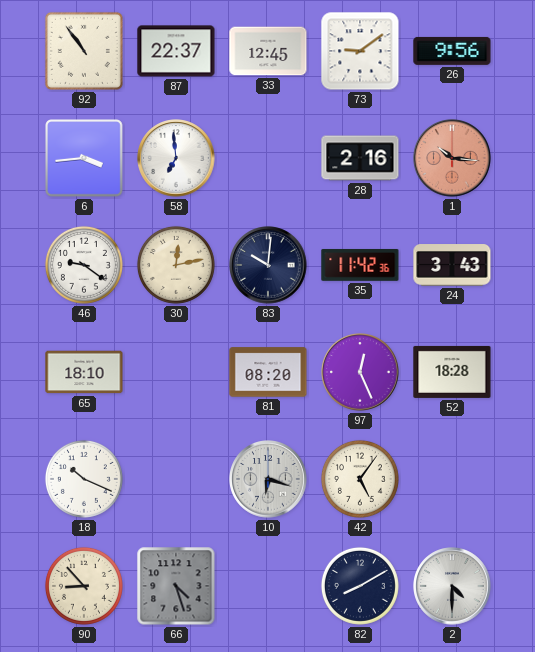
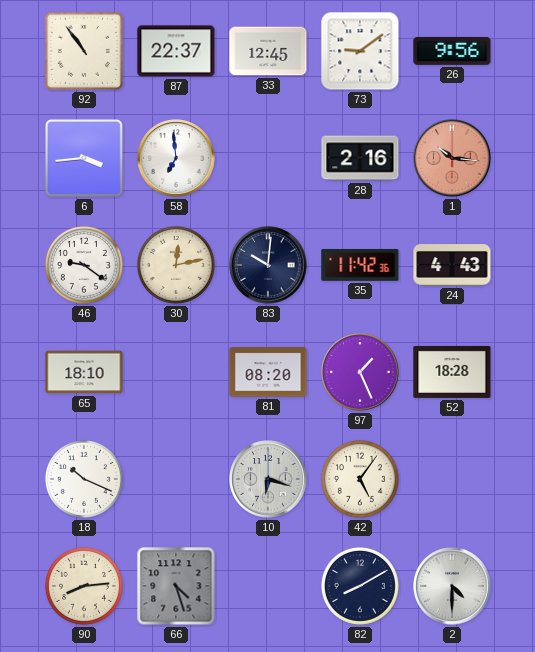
24: 3:43 -> 4:43 (452, 265)
97: 12:26 -> 1:26 (360, 372)
90: 8:53 -> 8:14 (84, 586)
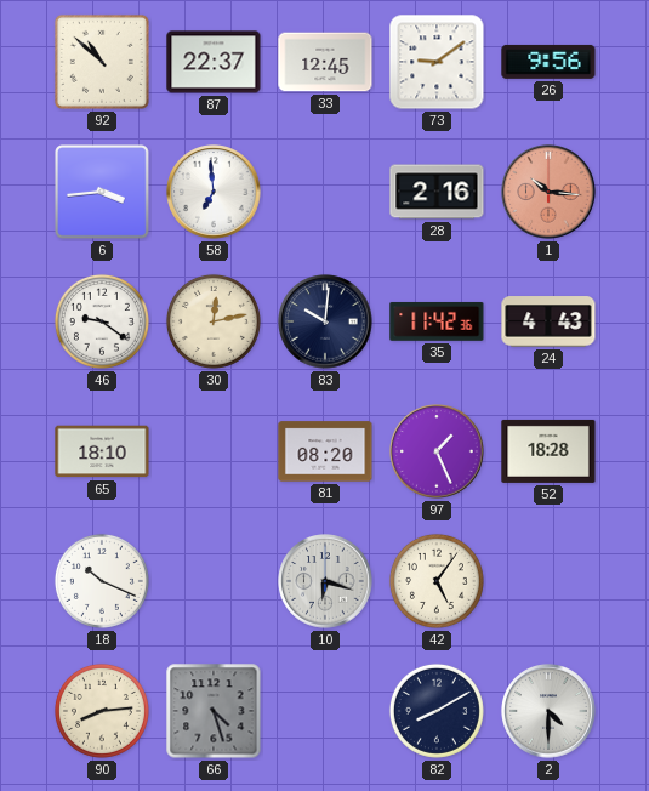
92: 10:54 -> 10:52 (102, 62)
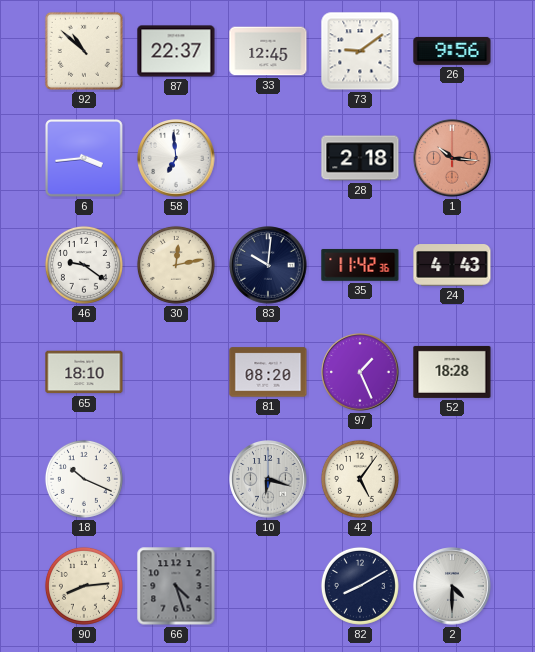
28: 2:16 -> 2:18 (360, 158)
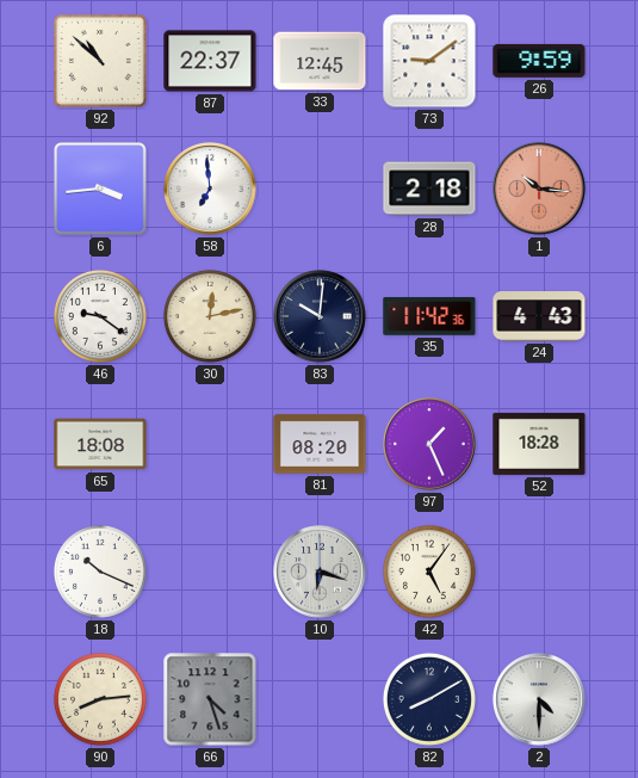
26: 9:56 -> 9:59 (539, 61)
65: 18:10 -> 18:08 (100, 444)
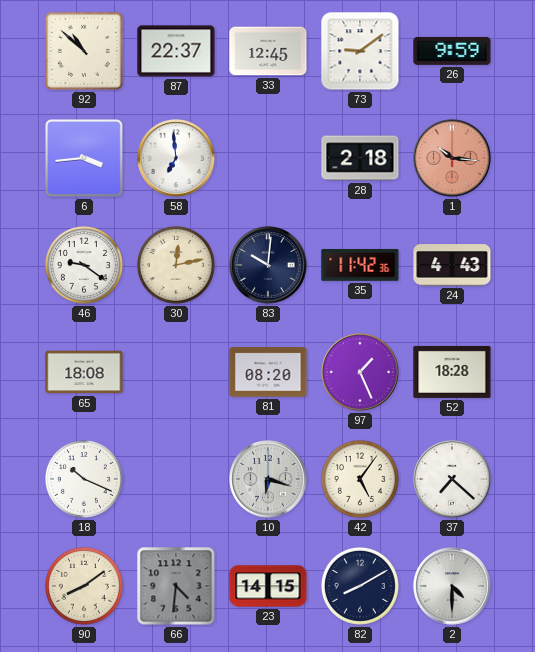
37: none -> 7:22 (452, 479)
90: 8:14 -> 8:09 (84, 586)
66: 4:27 -> 4:31 (176, 586)
23: none -> 14:15 (268, 586)
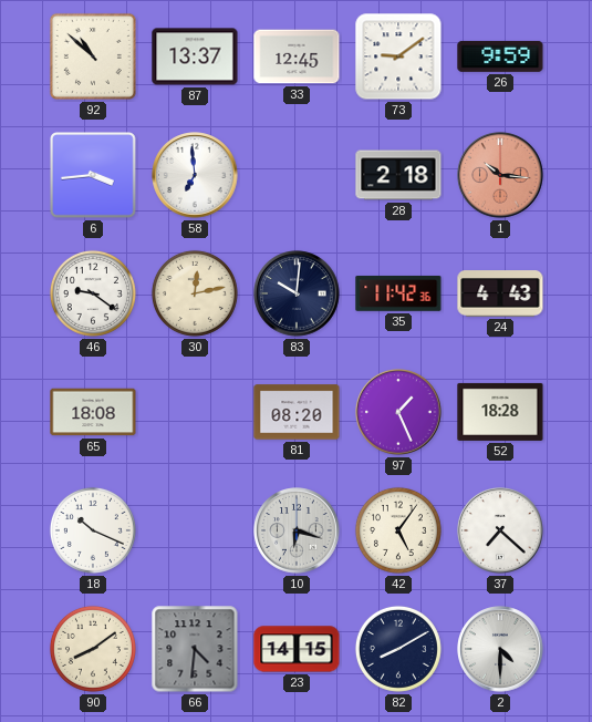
87: 22:37 -> 13:37 (195, 56)
